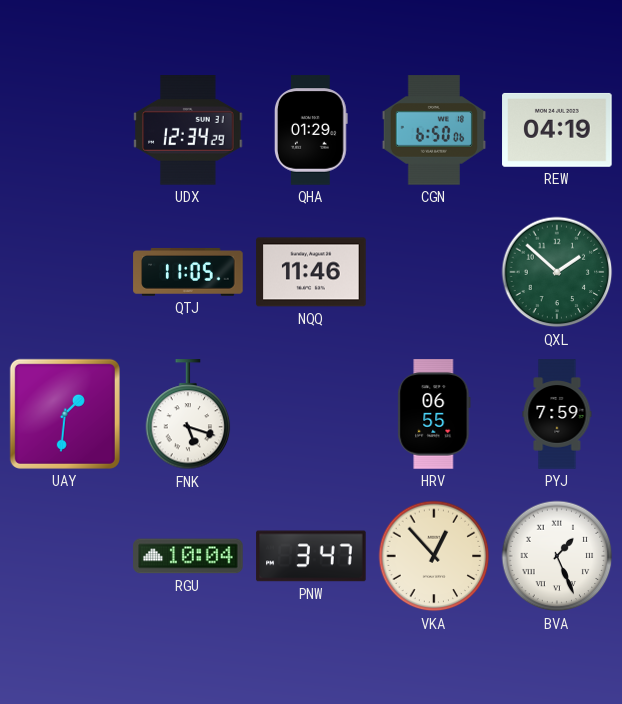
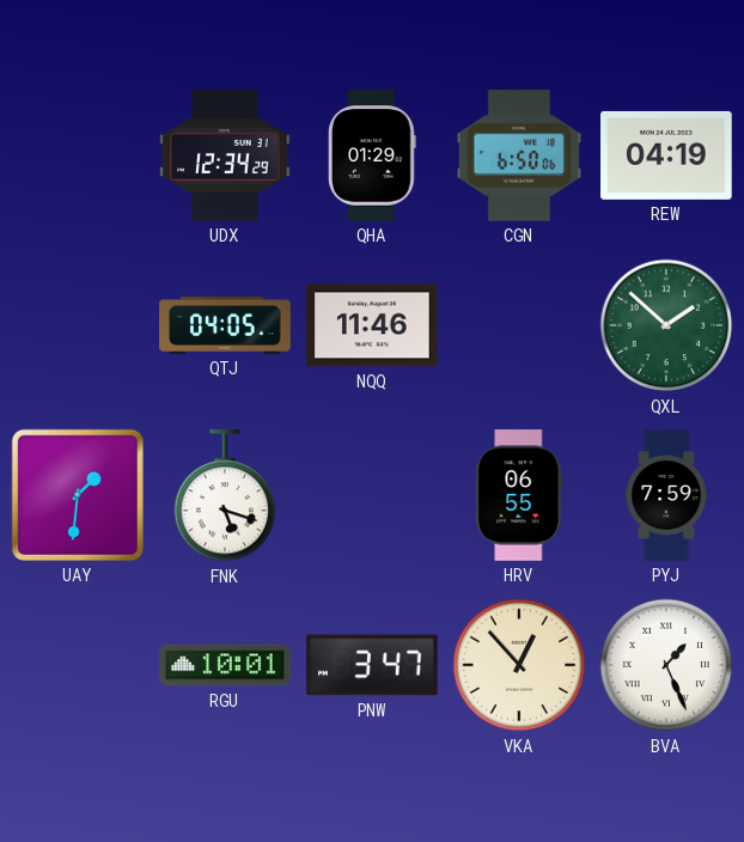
QTJ: 11:05 -> 04:05 (225, 325)
RGU: 10:04 -> 10:01 (225, 665)
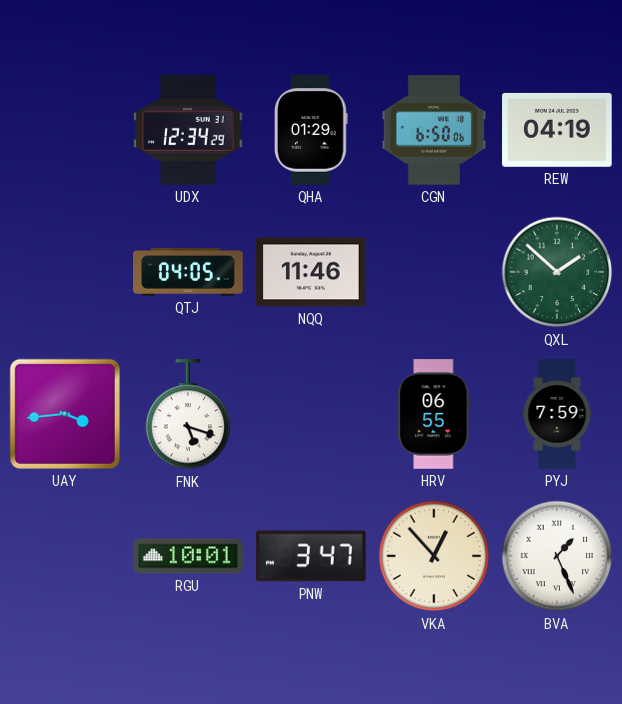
UAY: 1:31 -> 3:44 (65, 414)
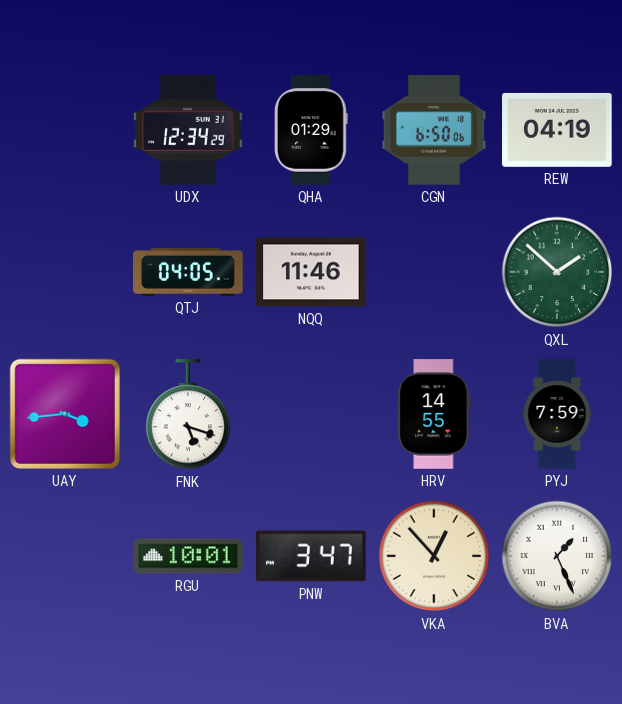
HRV: 06:55 -> 14:55 (434, 414)
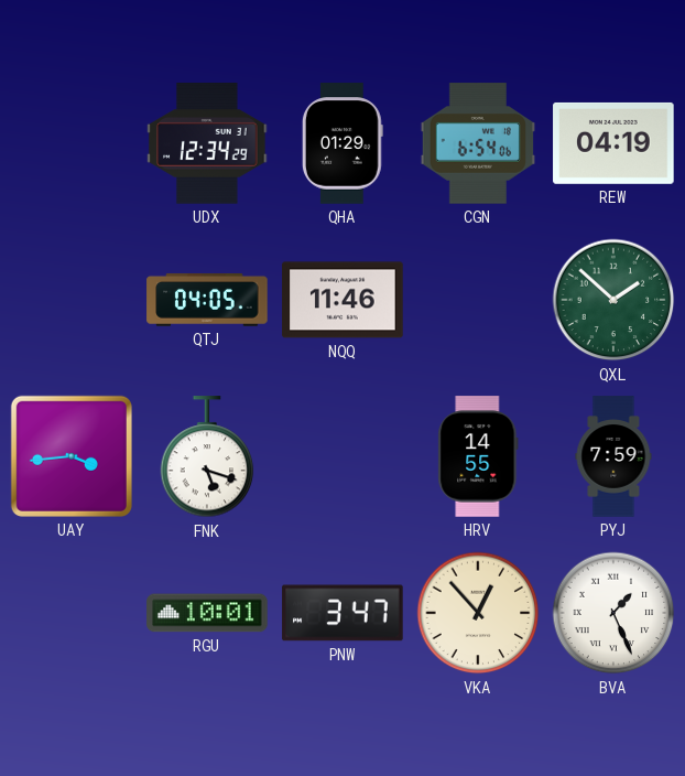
CGN: 6:50 -> 6:54 (478, 143)
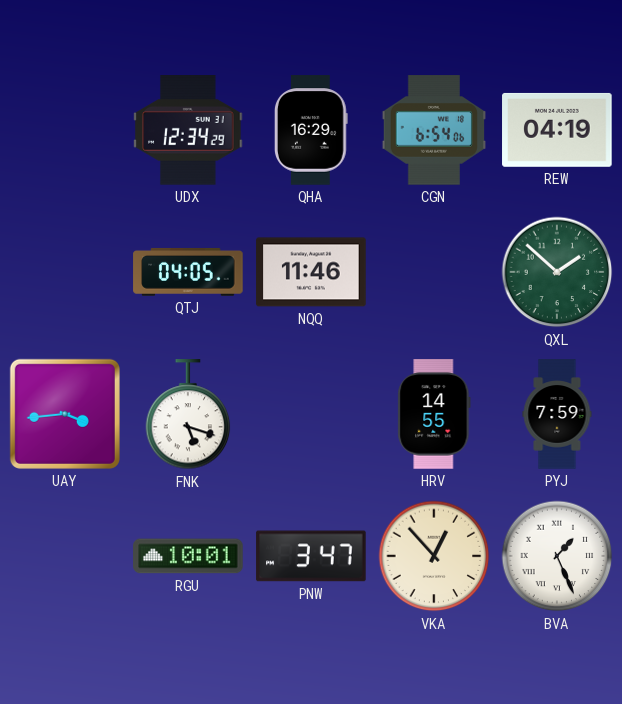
QHA: 01:29 -> 16:29 (311, 130)
